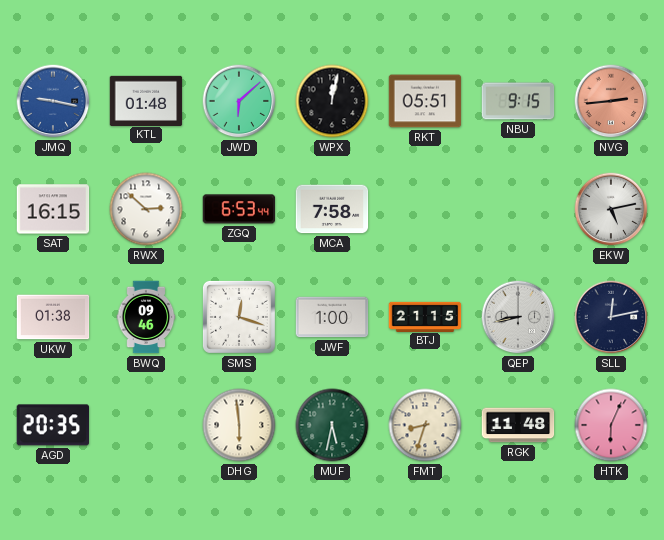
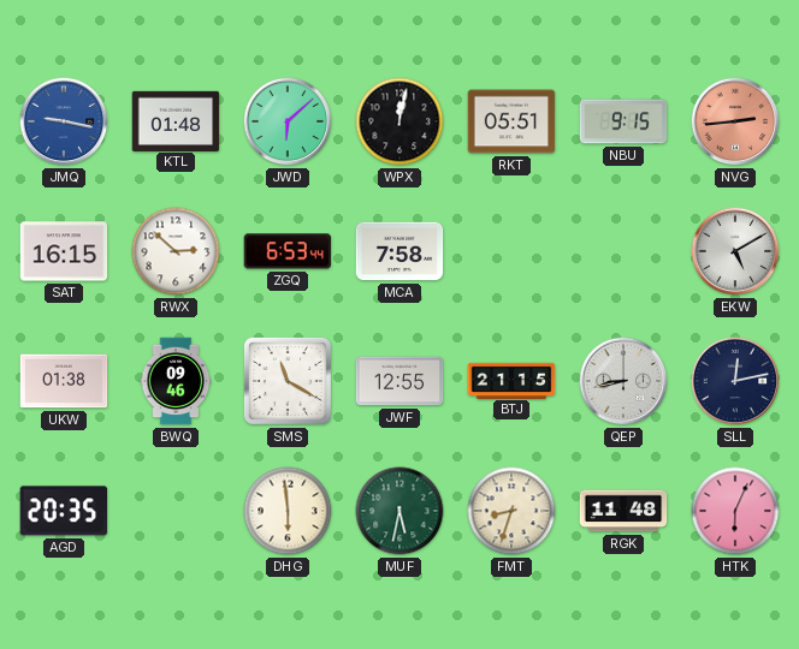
EKW: 5:13 -> 5:10 (735, 251)
SMS: 12:18 -> 11:20 (288, 381)
JWF: 1:00 -> 12:55 (399, 381)
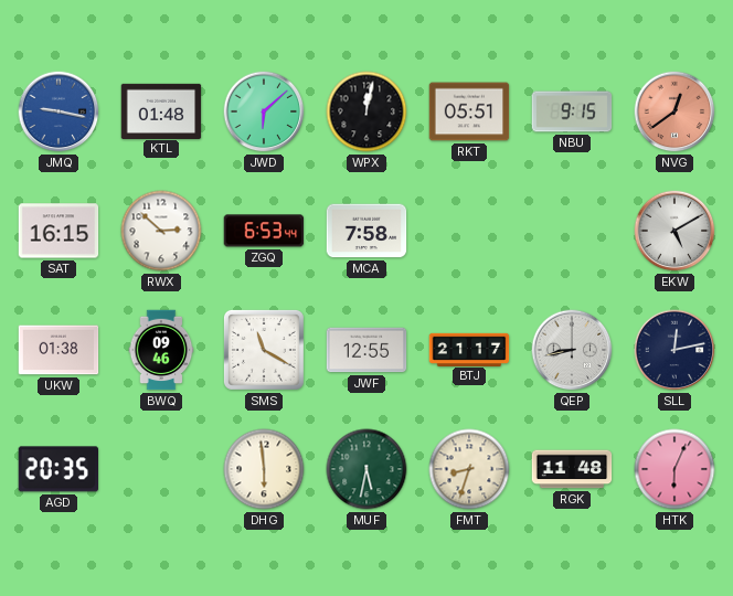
NVG: 2:44 -> 12:39 (674, 111)
BTJ: 21:15 -> 21:17 (469, 349)
